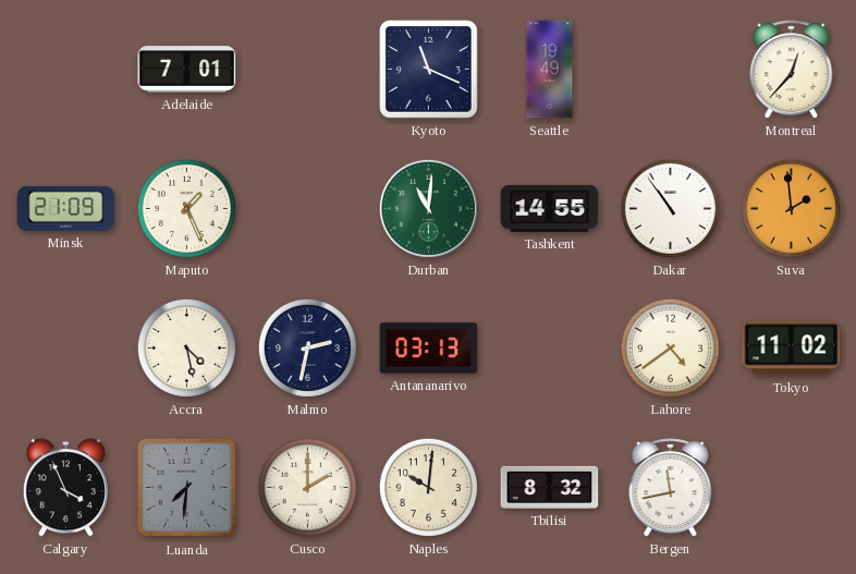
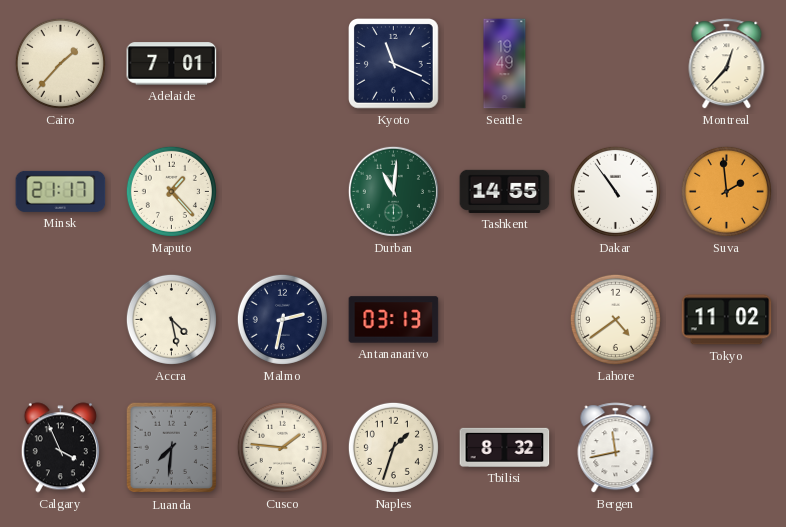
Cairo: none -> 1:37 (60, 63)
Minsk: 21:09 -> 21:17 (61, 191)
Maputo: 1:26 -> 1:23 (171, 191)
Cusco: 2:00 -> 1:46 (282, 447)
Naples: 10:01 -> 1:33 (393, 447)
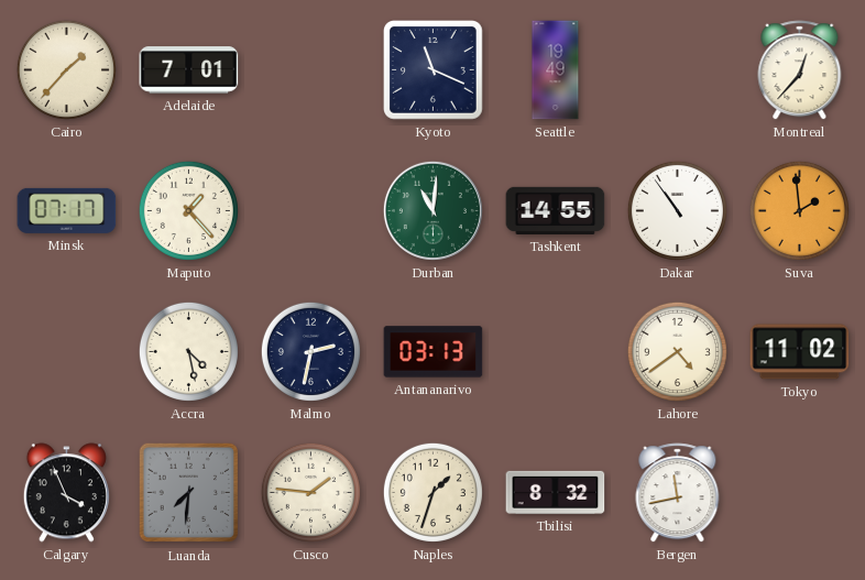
Minsk: 21:17 -> 07:17 (67, 210)
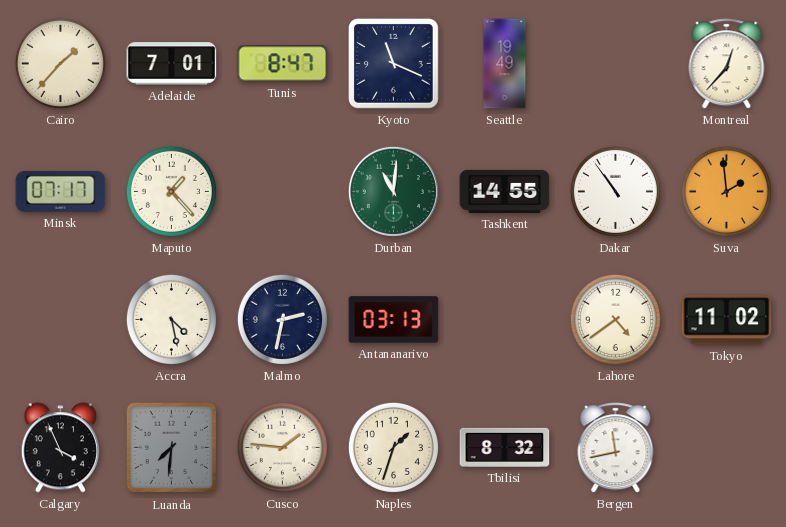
Tunis: none -> 8:47 (283, 64)
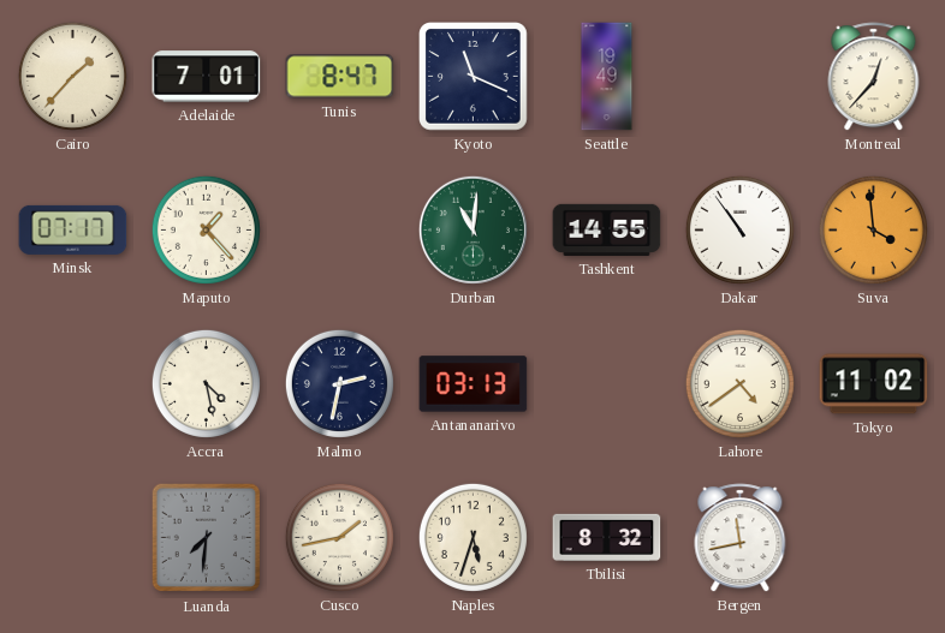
Suva: 1:59 -> 3:59 (873, 229)
Calgary: 3:56 -> none (60, 448)
Cusco: 1:46 -> 1:43 (339, 537)
Naples: 1:33 -> 5:33 (472, 537)
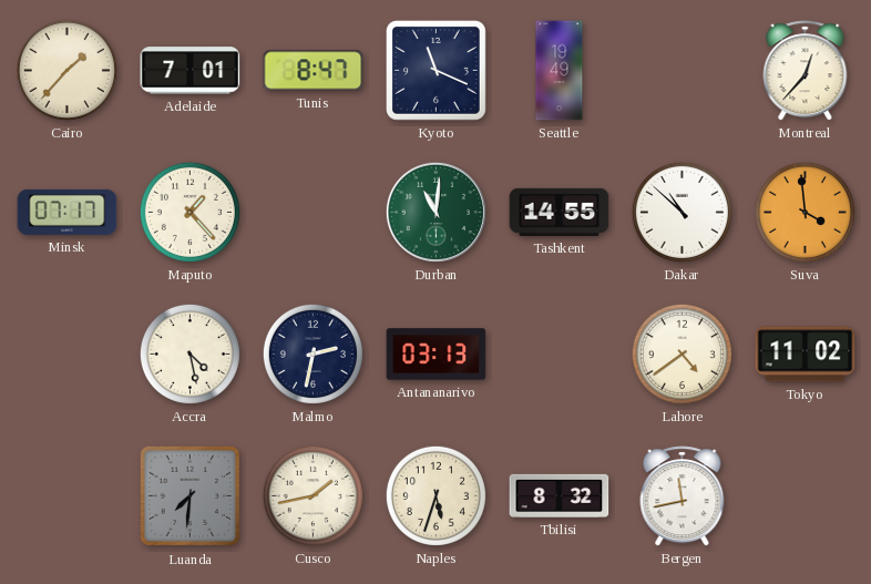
Dakar: 10:54 -> 10:52 (682, 212)
